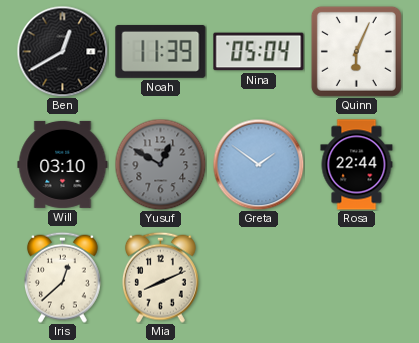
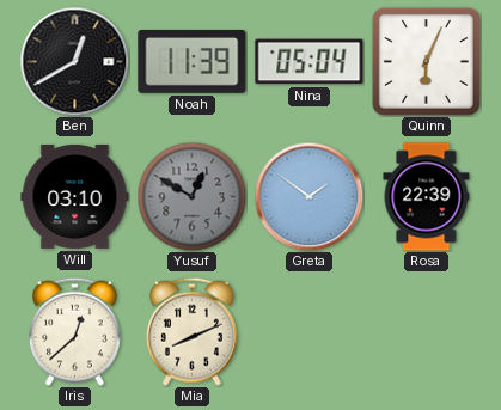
Rosa: 22:44 -> 22:39 (427, 197)
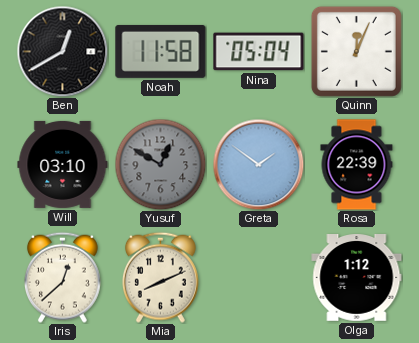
Noah: 11:39 -> 11:58 (161, 51)
Quinn: 6:04 -> 12:04 (356, 51)
Olga: none -> 1:12 (357, 278)
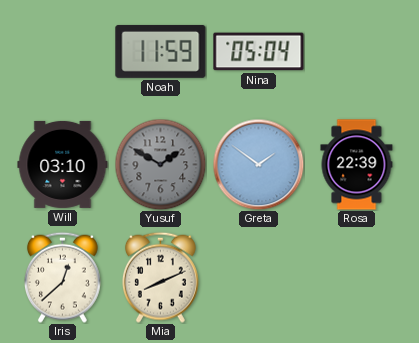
Ben: 12:40 -> none (62, 51)
Noah: 11:58 -> 11:59 (161, 51)
Quinn: 12:04 -> none (356, 51)
Yusuf: 12:50 -> 1:50 (160, 164)
Olga: 1:12 -> none (357, 278)
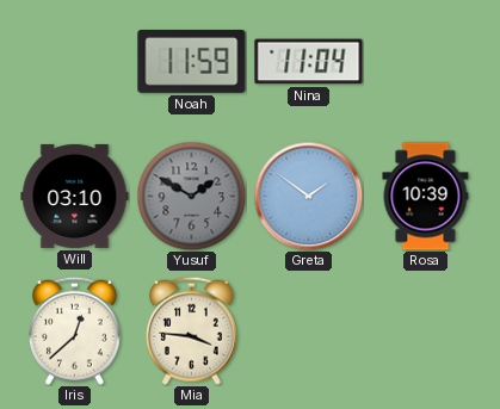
Nina: 05:04 -> 11:04 (309, 62)
Rosa: 22:39 -> 10:39 (426, 197)
Mia: 8:11 -> 3:46 (191, 330)
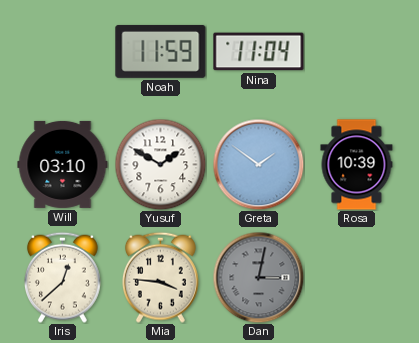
Yusuf dial: grey -> white (160, 164)
Dan: none -> 3:02 (258, 277)
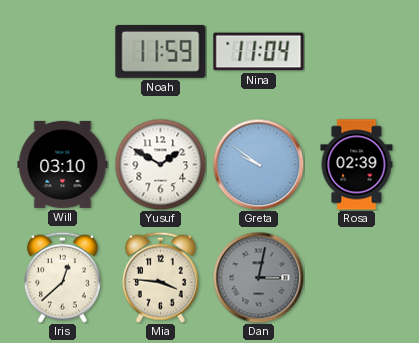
Greta: 1:51 -> 9:51 (258, 164)
Rosa: 10:39 -> 02:39 (357, 165)
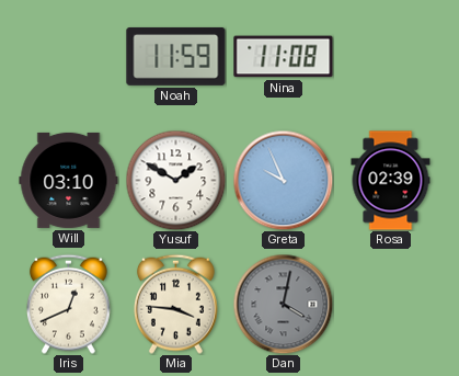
Nina: 11:04 -> 11:08 (284, 57)
Greta: 9:51 -> 9:56 (283, 180)
Iris: 12:38 -> 12:41 (68, 304)
Dan: 3:02 -> 4:02 (283, 304)
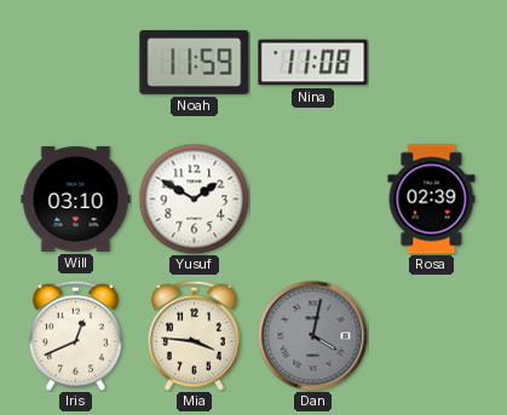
Greta: 9:56 -> none (283, 180)
